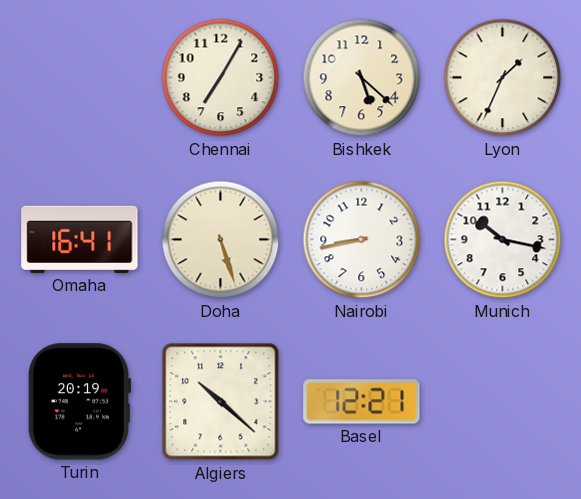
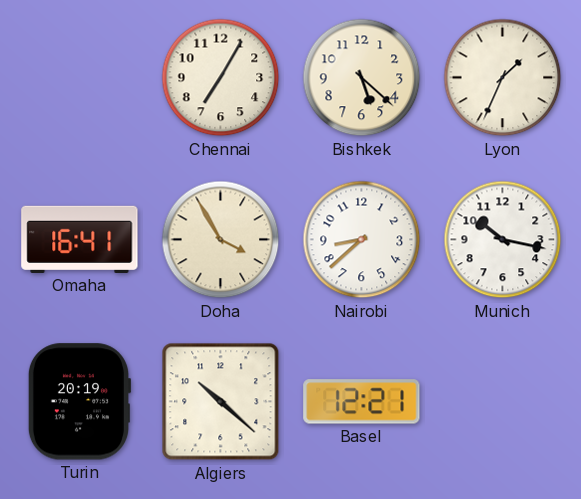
Doha: 5:27 -> 3:55 (221, 240)
Nairobi: 8:43 -> 8:38 (362, 240)
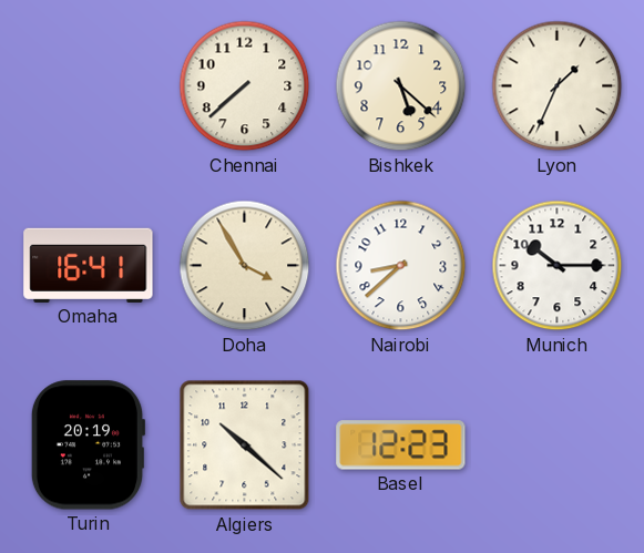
Chennai: 7:05 -> 7:38 (245, 86)
Munich: 10:17 -> 10:15 (558, 266)
Basel: 12:21 -> 12:23 (401, 446)
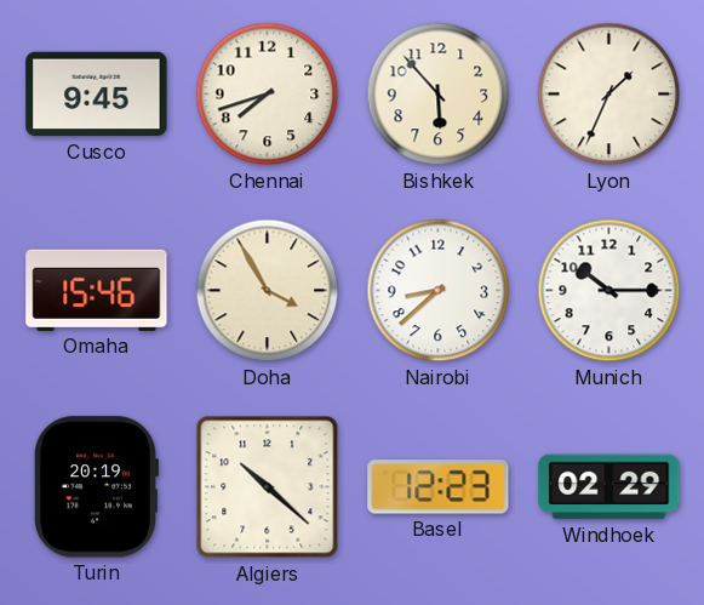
Cusco: none -> 9:45 (97, 95)
Chennai: 7:38 -> 7:42 (268, 95)
Bishkek: 5:22 -> 5:53 (439, 95)
Omaha: 16:41 -> 15:46 (97, 290)
Windhoek: none -> 02:29 (609, 487)
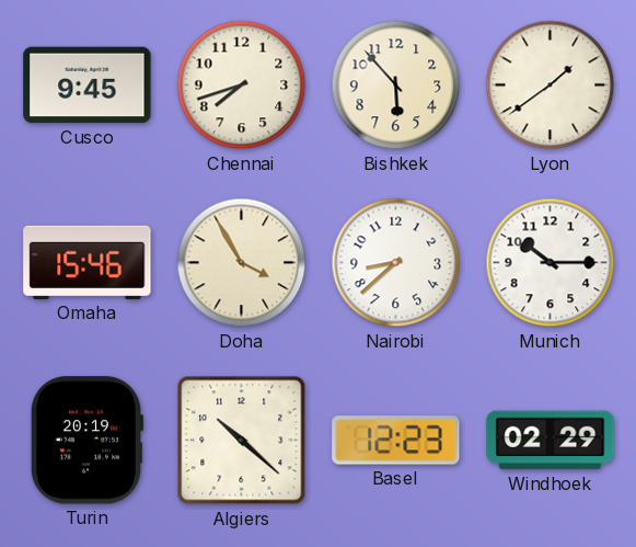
Lyon: 1:34 -> 1:39 (551, 86)
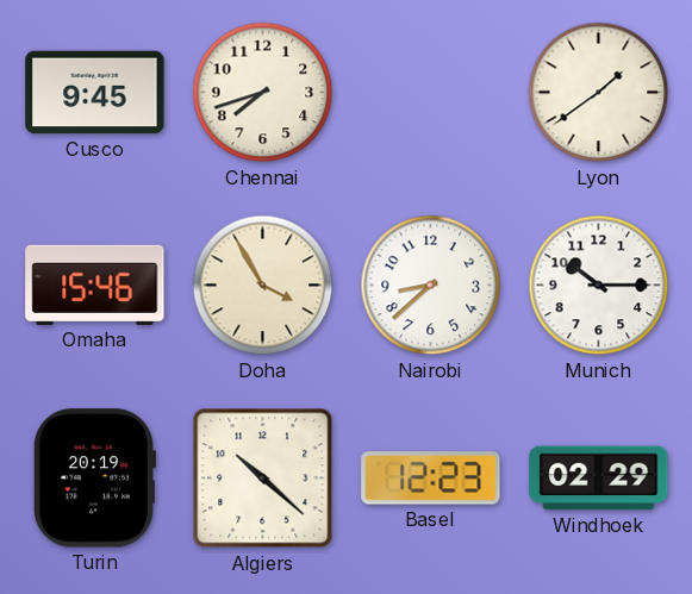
Bishkek: 5:53 -> none (396, 86)
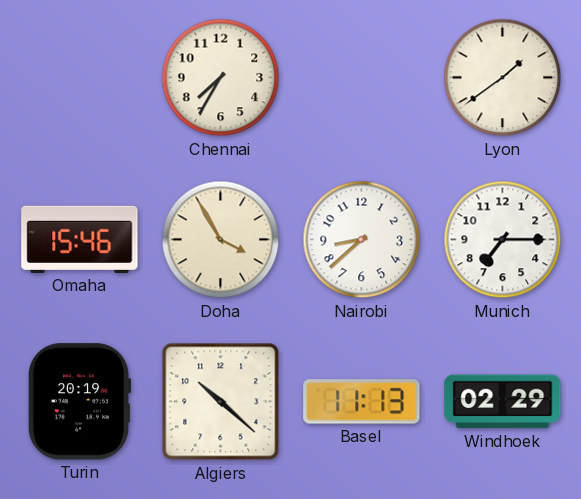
Cusco: 9:45 -> none (95, 93)
Chennai: 7:42 -> 7:35 (221, 78)
Munich: 10:15 -> 7:15 (503, 240)
Basel: 12:23 -> 11:13 (362, 402)
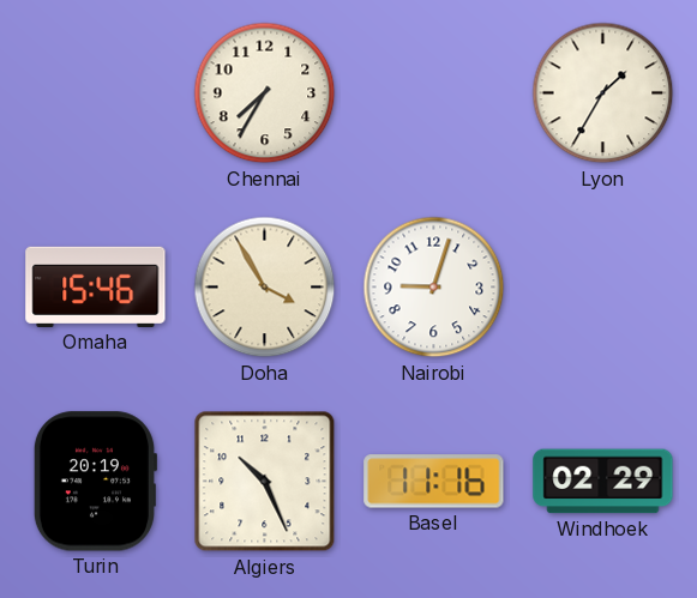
Lyon: 1:39 -> 1:35 (603, 93)
Nairobi: 8:38 -> 9:03 (434, 288)
Munich: 7:15 -> none (503, 240)
Algiers: 10:22 -> 10:26 (265, 482)
Basel: 11:13 -> 11:16 (434, 482)
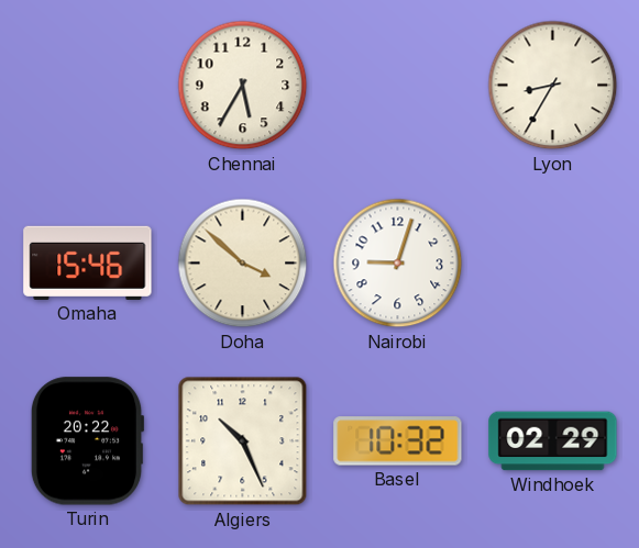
Chennai: 7:35 -> 5:35 (243, 86)
Lyon: 1:35 -> 8:35 (553, 86)
Doha: 3:55 -> 3:52 (243, 264)
Turin: 20:19 -> 20:22 (87, 441)
Basel: 11:16 -> 10:32 (398, 441)
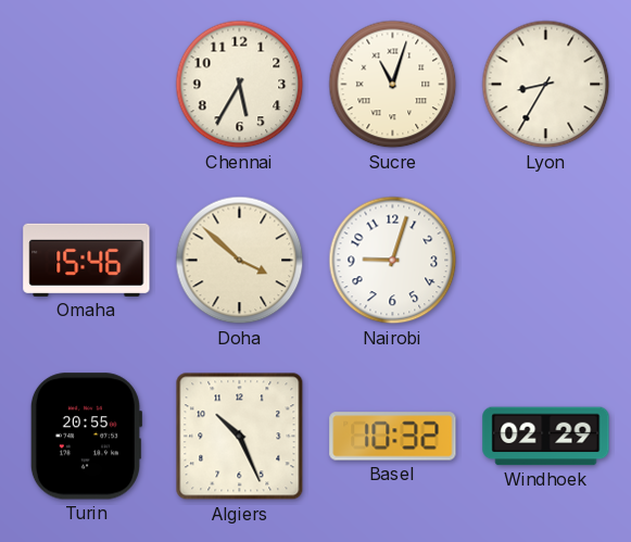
Sucre: none -> 11:03 (393, 85)
Turin: 20:22 -> 20:55 (86, 437)
